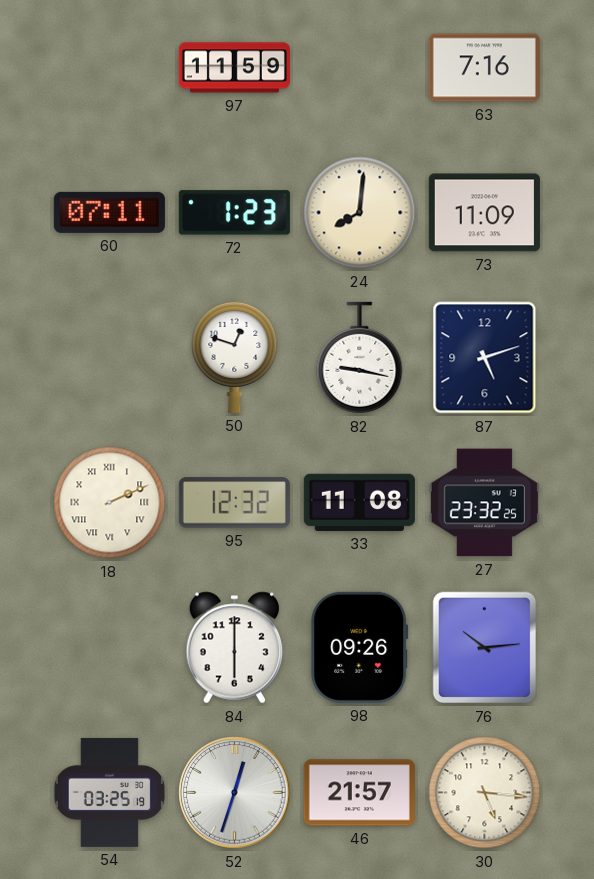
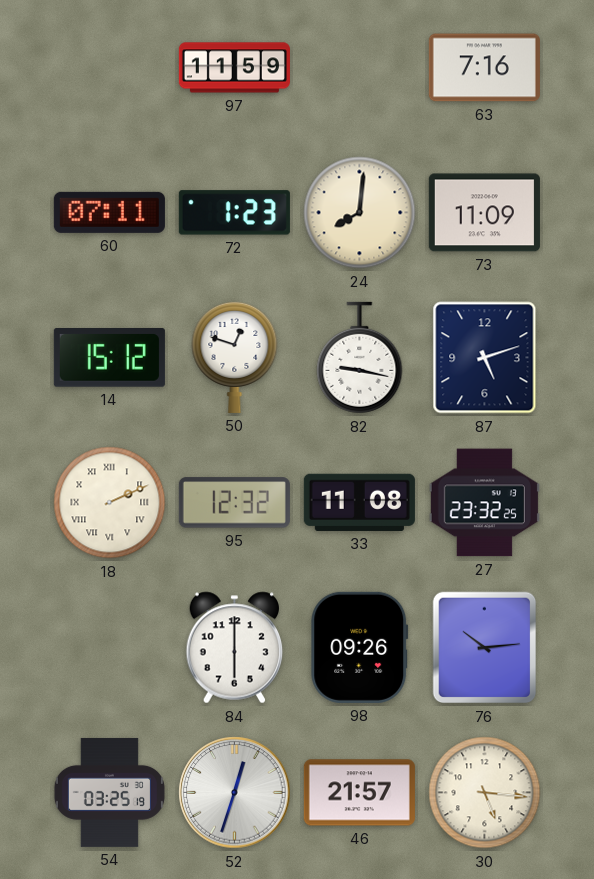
14: none -> 15:12 (109, 358)
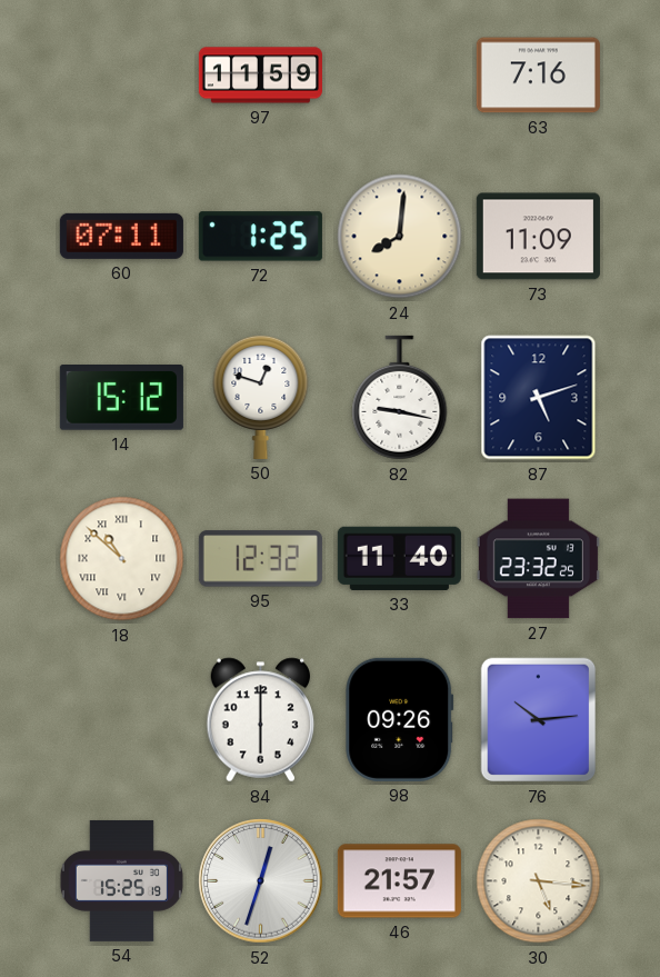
72: 1:23 -> 1:25 (260, 237)
18: 2:11 -> 10:52 (122, 559)
33: 11:08 -> 11:40 (399, 558)
54: 03:25 -> 15:25 (121, 880)
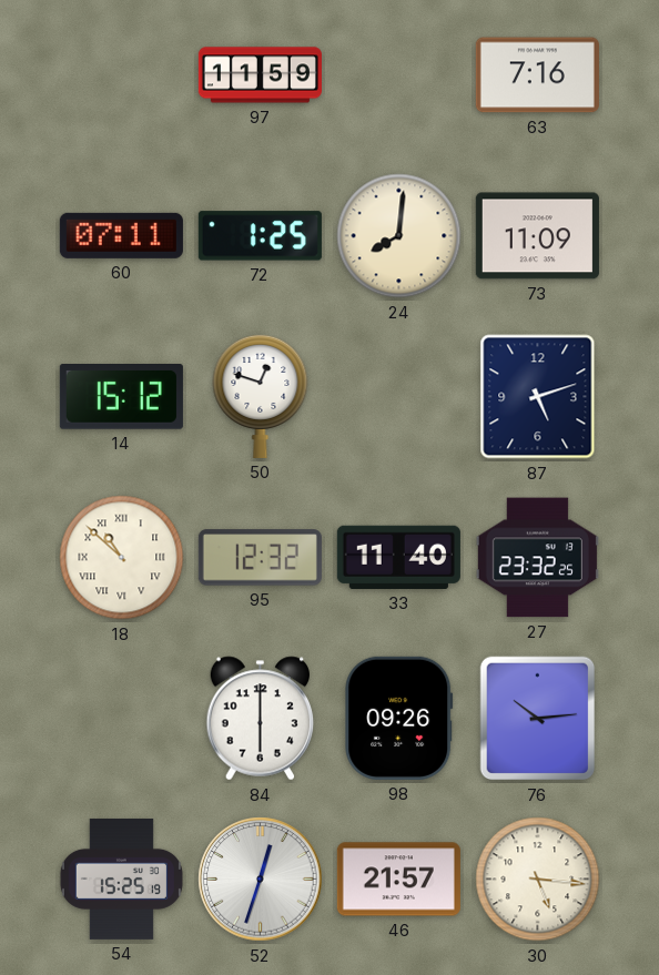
82: 9:17 -> none (400, 398)
